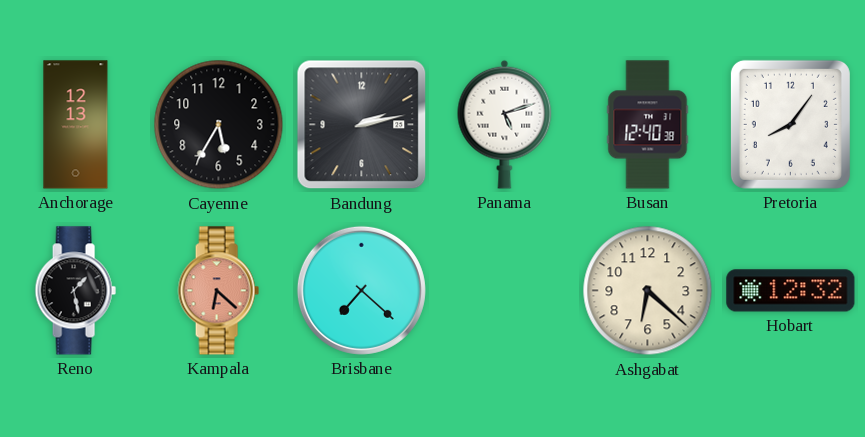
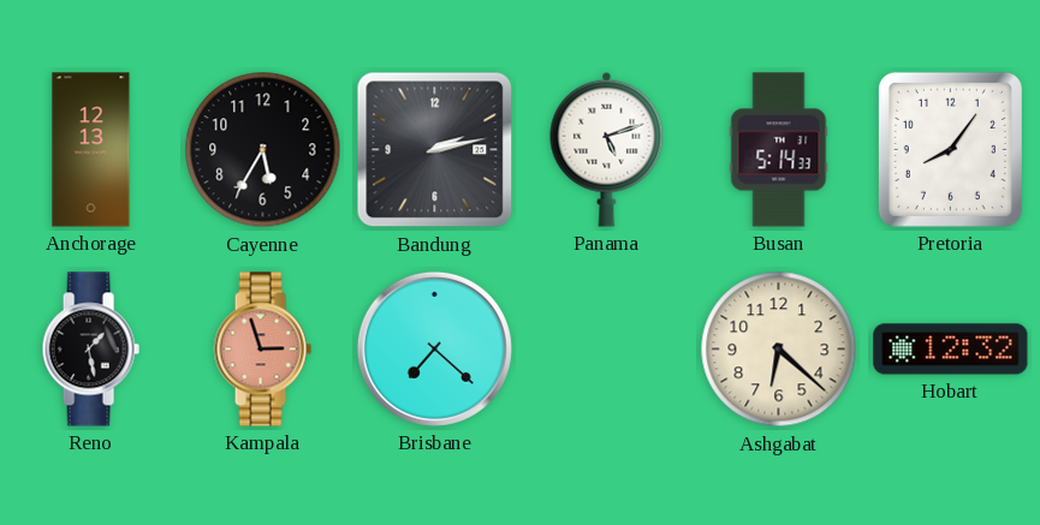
Busan: 12:40 -> 5:14 (779, 150)
Kampala: 6:22 -> 2:57 (262, 350)
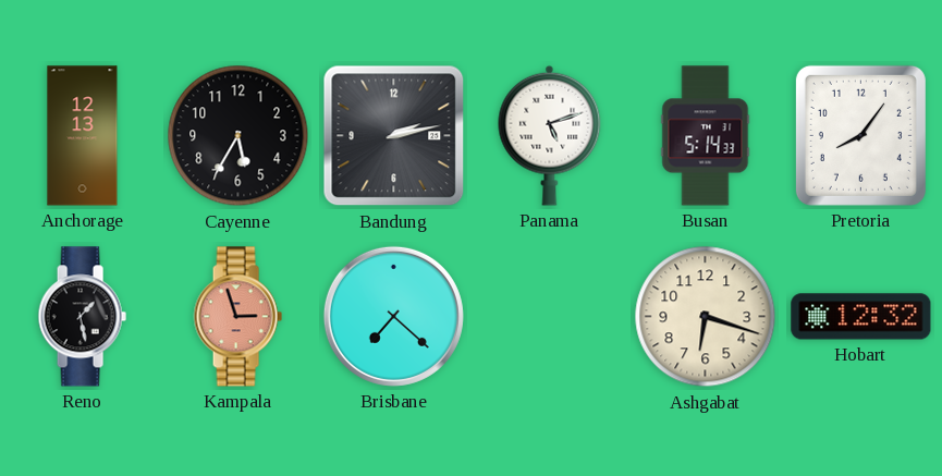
Ashgabat: 6:22 -> 6:18 (706, 317)
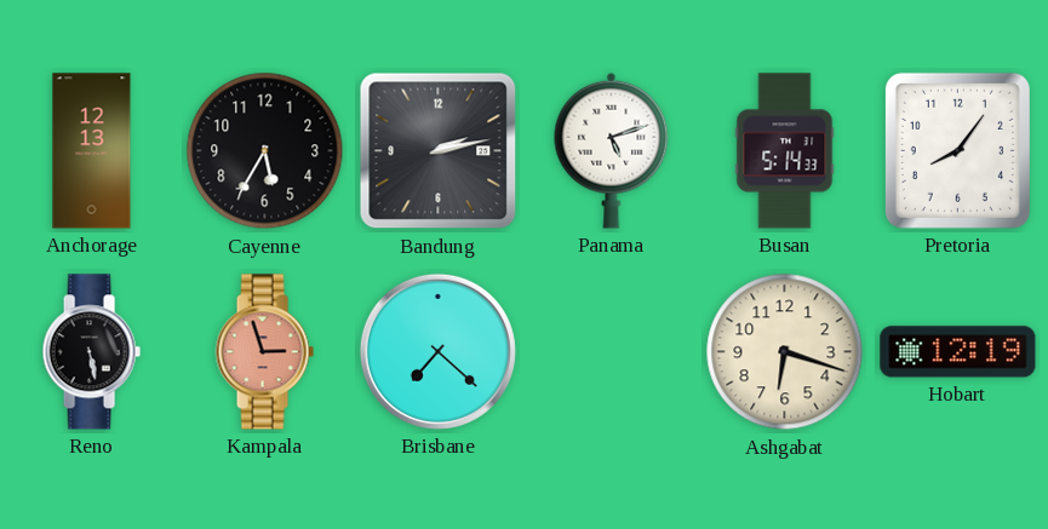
Reno: 1:28 -> 5:28 (91, 352)
Hobart: 12:32 -> 12:19 (958, 352)
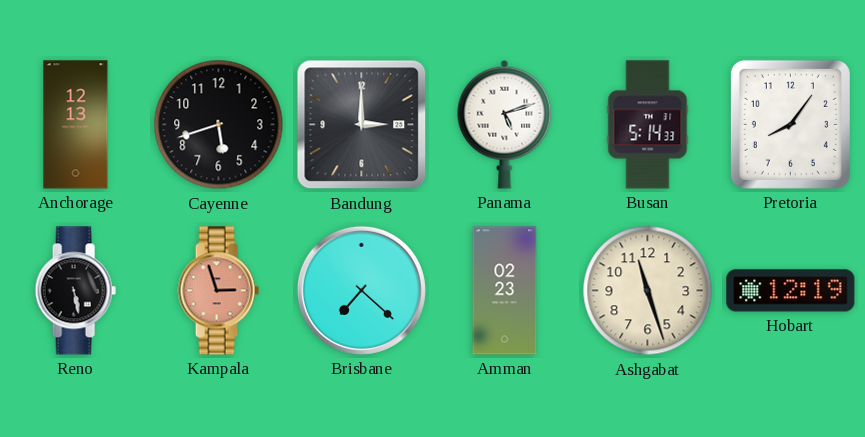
Cayenne: 5:35 -> 5:42 (219, 125)
Bandung: 2:13 -> 3:00 (362, 125)
Amman: none -> 02:23 (505, 291)
Ashgabat: 6:18 -> 11:27 (648, 291)
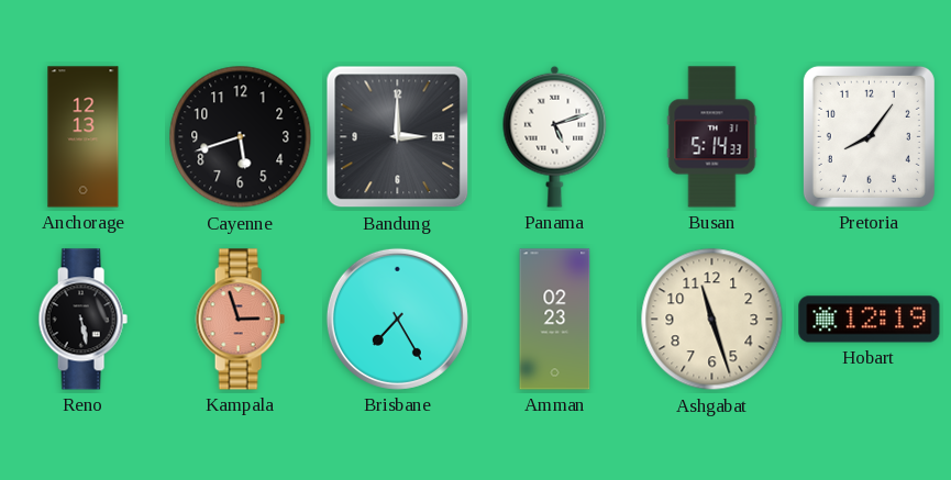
Brisbane: 7:22 -> 7:25 (397, 319)
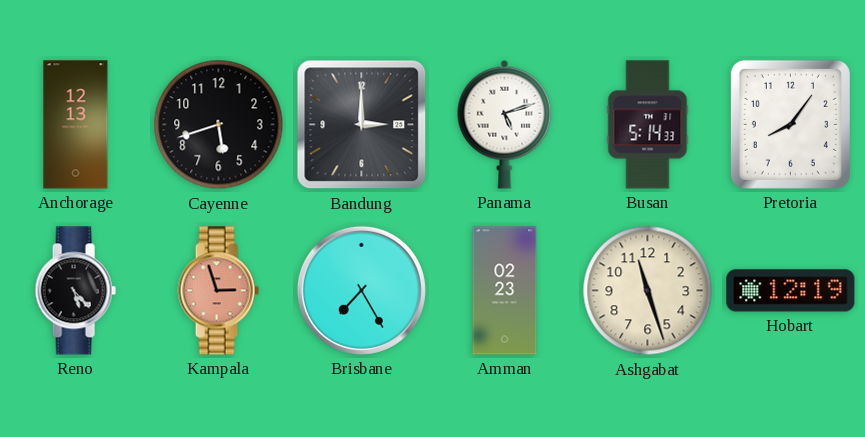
Reno: 5:28 -> 5:23 (75, 291)
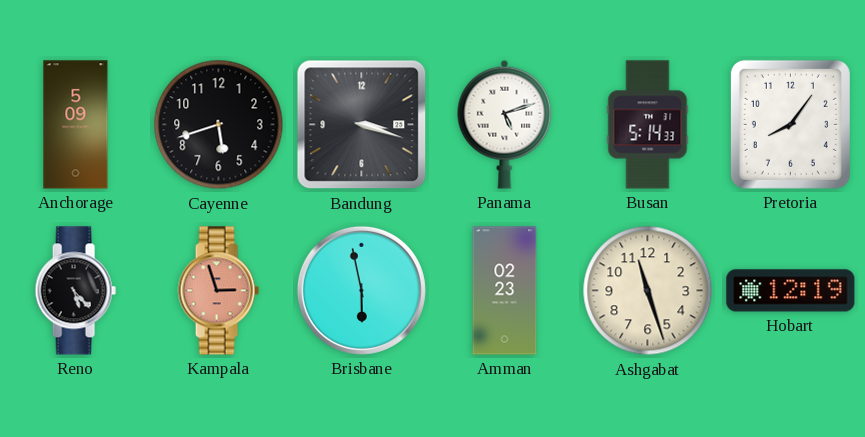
Anchorage: 12:13 -> 5:09 (76, 125)
Bandung: 3:00 -> 3:18 (362, 125)
Brisbane: 7:25 -> 5:58 (361, 290)
